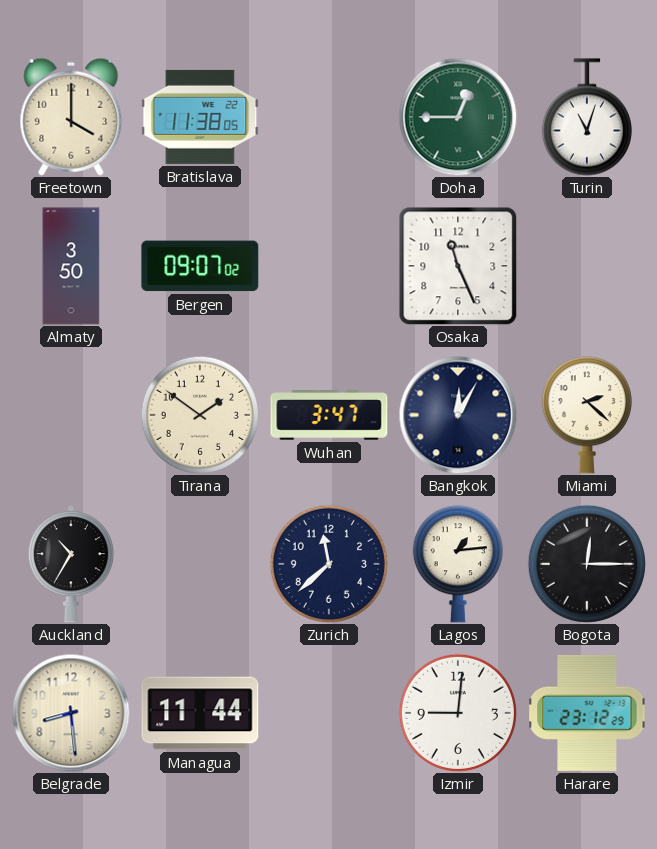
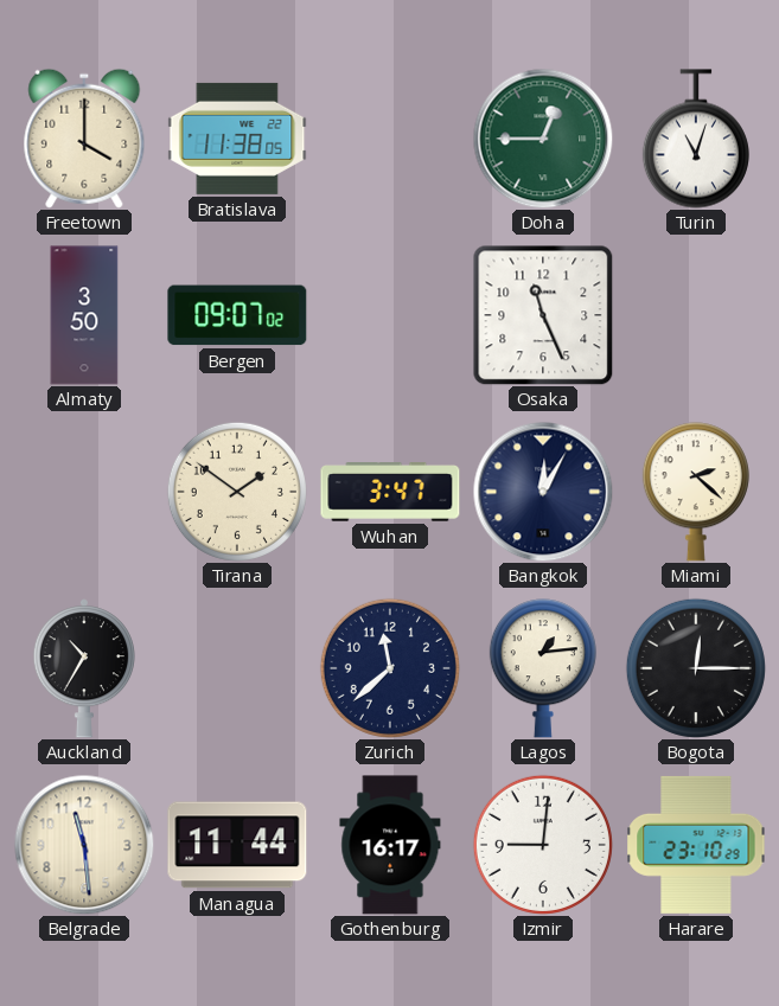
Belgrade: 8:29 -> 11:29 (84, 845)
Gothenburg: none -> 16:17 (390, 845)
Harare: 23:12 -> 23:10 (696, 845)
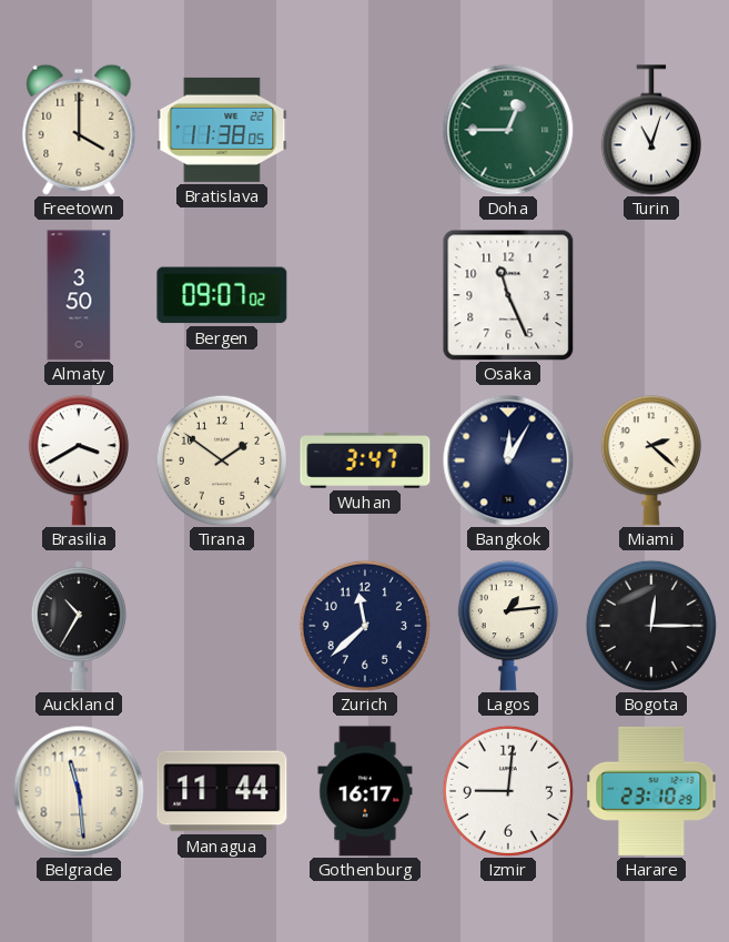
Brasilia: none -> 3:40 (79, 460)
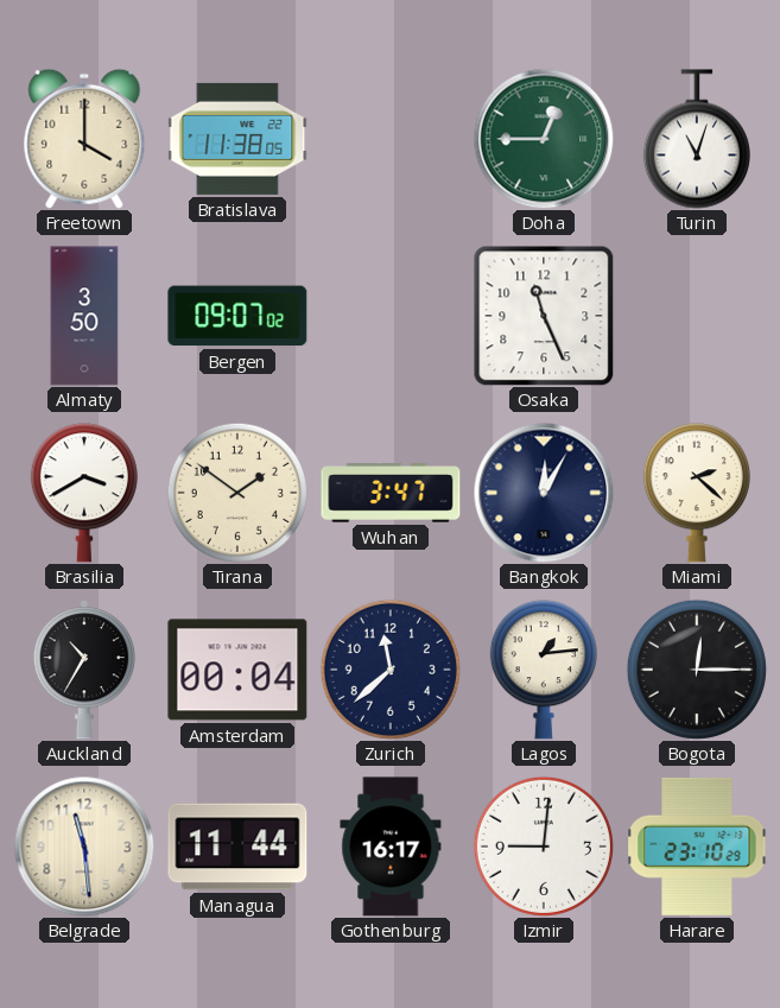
Amsterdam: none -> 00:04 (237, 670)
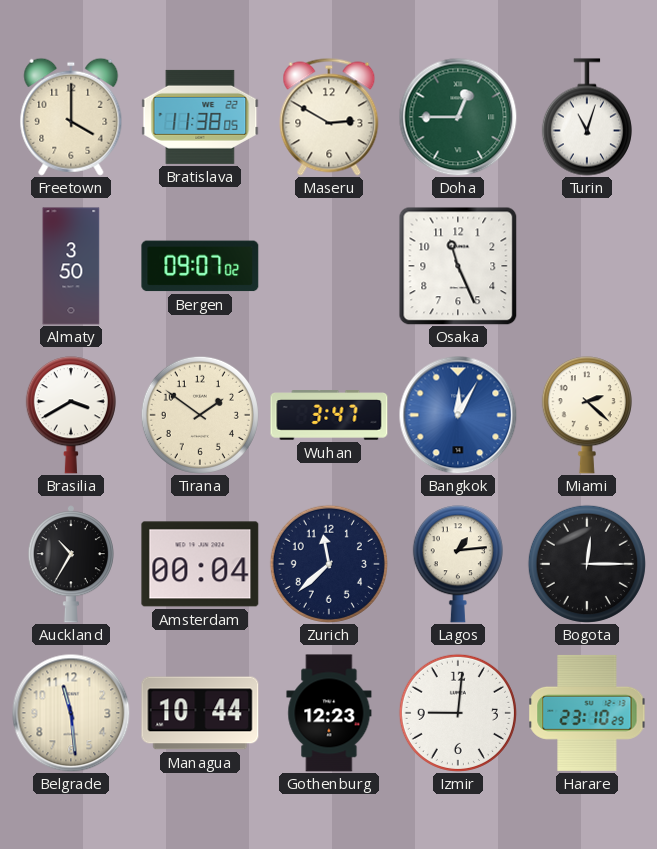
Maseru: none -> 2:50 (329, 117)
Bangkok dial: navy -> blue (458, 415)
Managua: 11:44 -> 10:44 (200, 713)
Gothenburg: 16:17 -> 12:23 (329, 713)
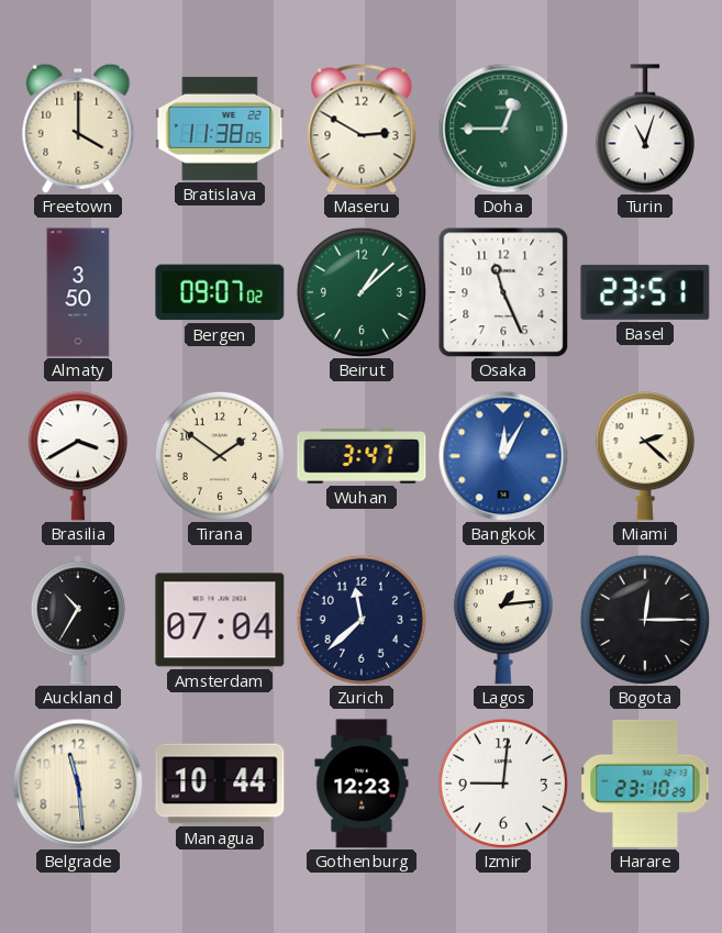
Beirut: none -> 1:08 (362, 292)
Basel: none -> 23:51 (645, 292)
Amsterdam: 00:04 -> 07:04 (220, 620)
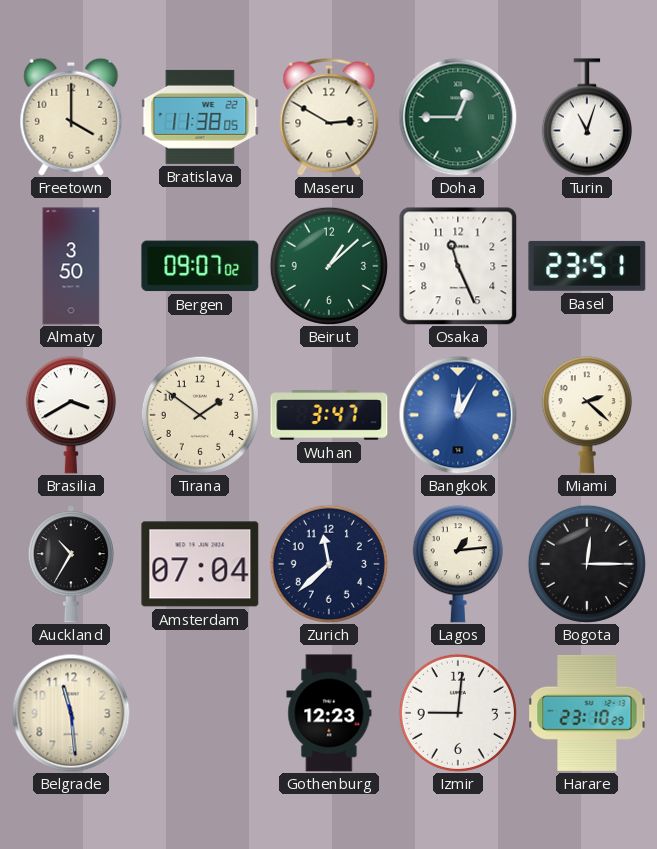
Managua: 10:44 -> none (220, 784)
